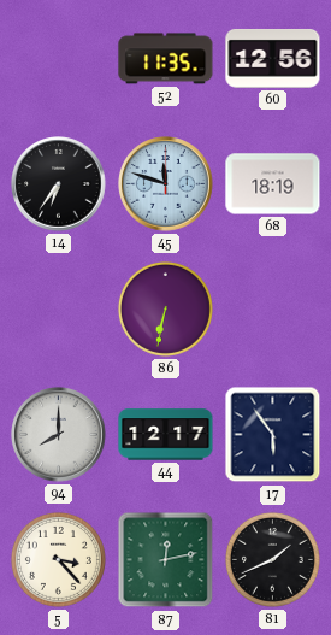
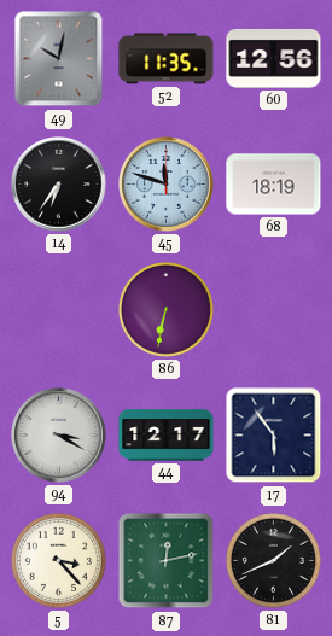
49: none -> 10:02 (59, 59)
94: 8:00 -> 3:20 (59, 436)
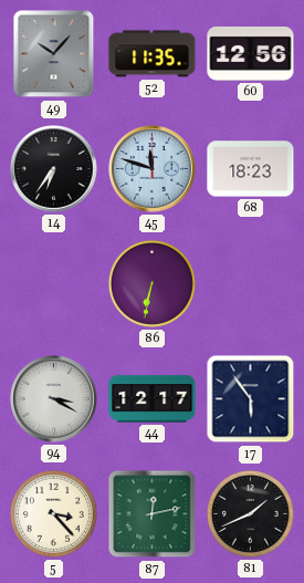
49: 10:02 -> 10:07 (54, 54)
68: 18:19 -> 18:23 (251, 169)
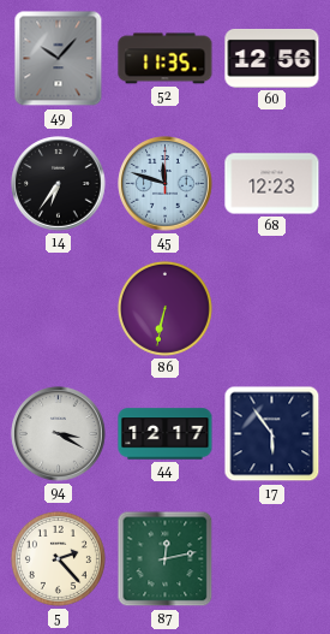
68: 18:23 -> 12:23 (272, 184)
5: 3:23 -> 2:23 (58, 558)
81: 1:41 -> none (250, 513)
